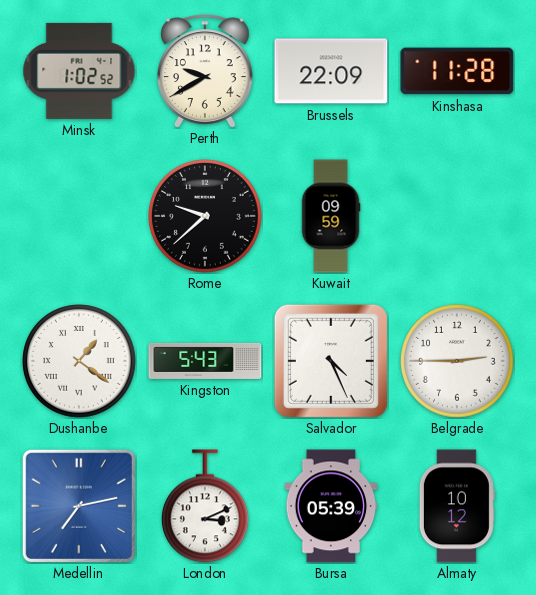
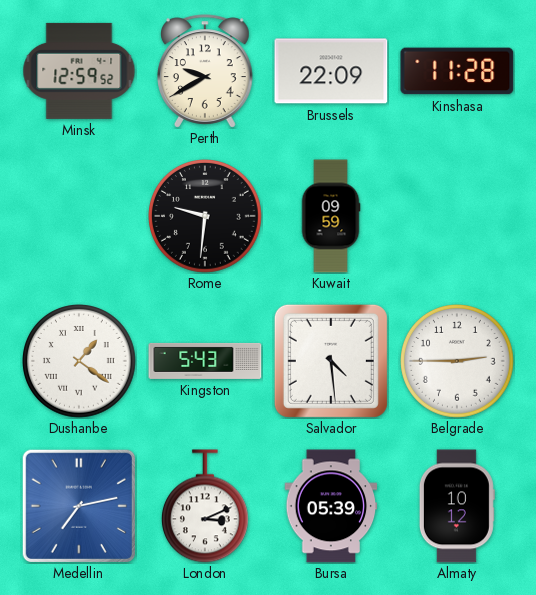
Minsk: 1:02 -> 12:59 (79, 71)
Rome: 9:38 -> 9:31 (206, 217)
Salvador: 4:26 -> 4:29 (331, 361)
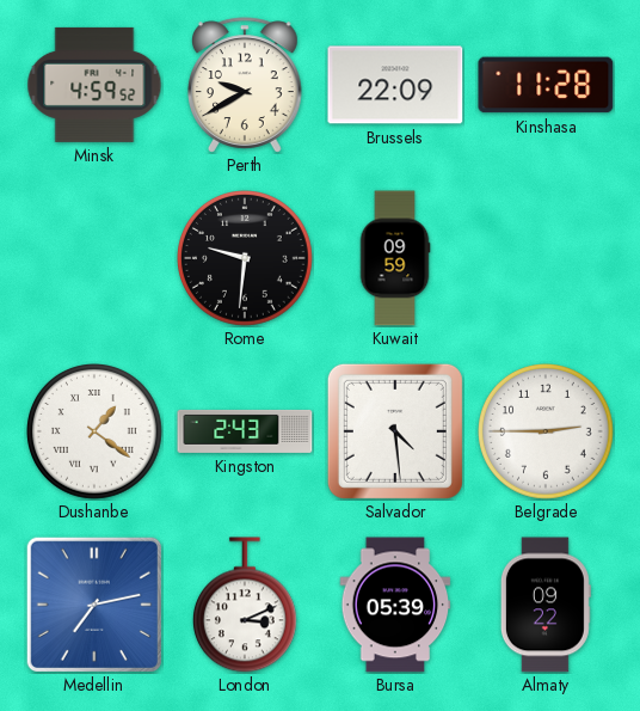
Minsk: 12:59 -> 4:59 (94, 85)
Kingston: 5:43 -> 2:43 (245, 431)
Almaty: 10:12 -> 09:22 (546, 605)
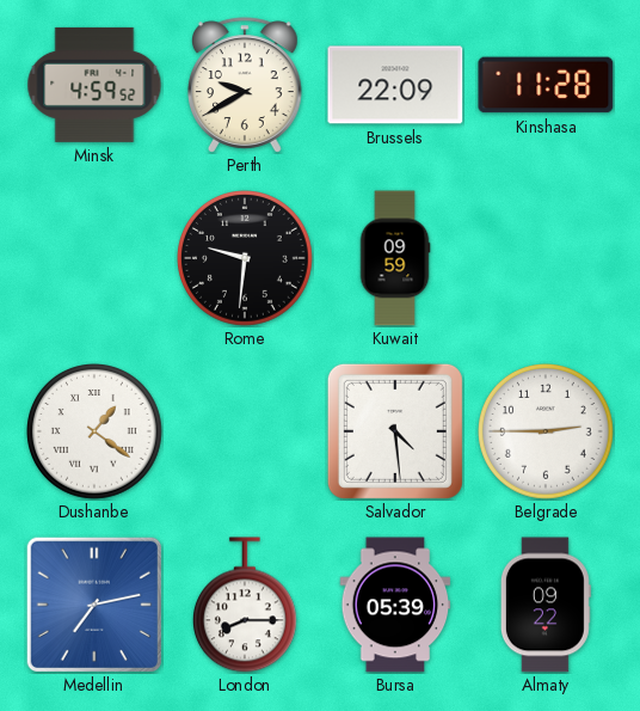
Kingston: 2:43 -> none (245, 431)
London: 3:11 -> 8:15 (245, 605)
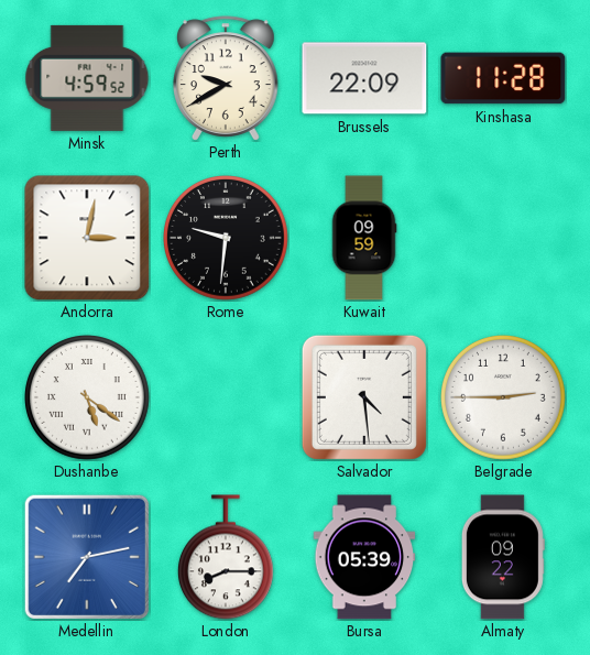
Andorra: none -> 3:02 (87, 238)
Dushanbe: 1:21 -> 5:21 (88, 399)
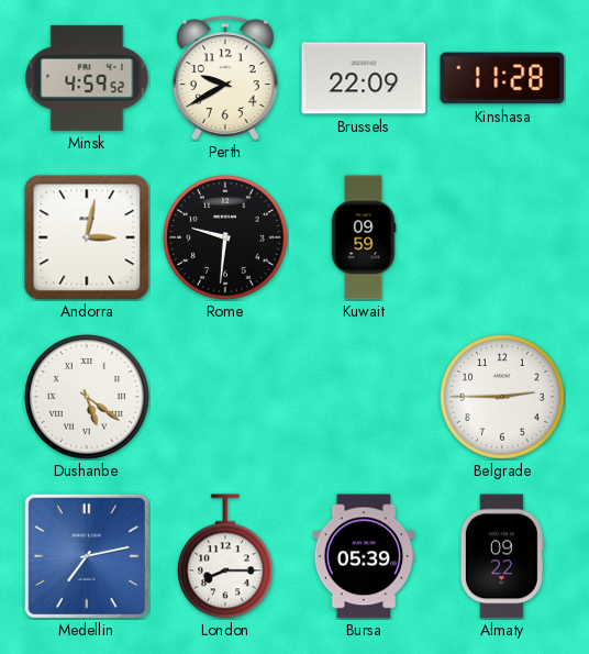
Salvador: 4:29 -> none (364, 397)
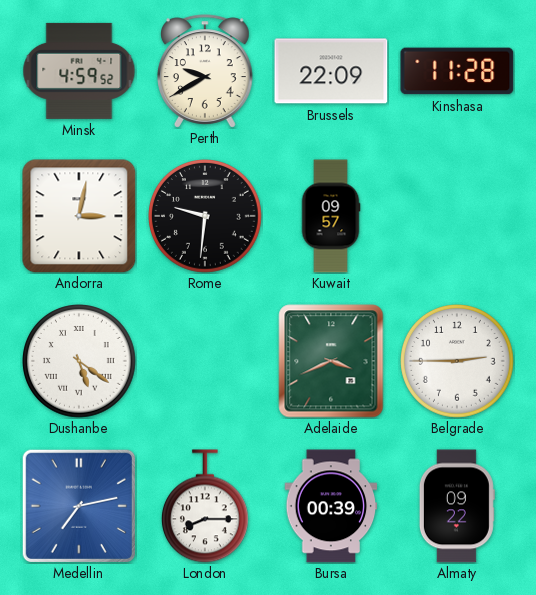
Kuwait: 09:59 -> 09:57 (331, 216)
Adelaide: none -> 3:41 (331, 361)
Bursa: 05:39 -> 00:39 (331, 506)
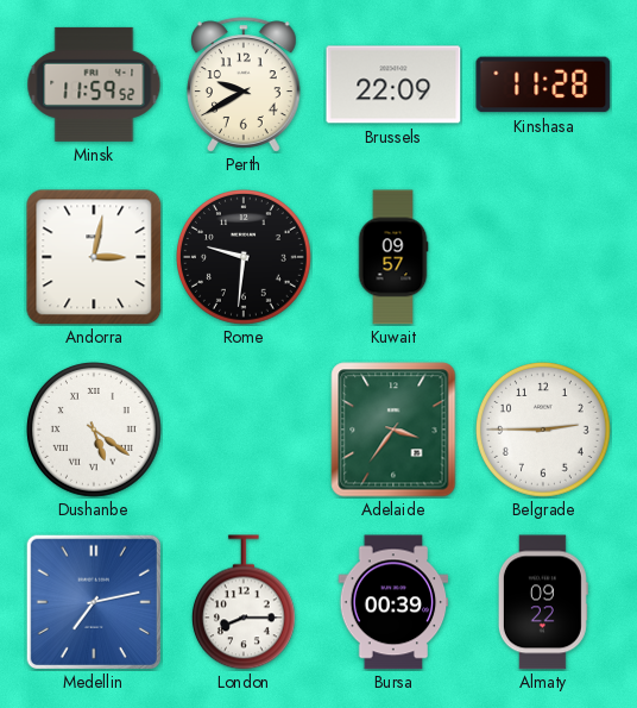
Minsk: 4:59 -> 11:59 (94, 84)
Adelaide: 3:41 -> 3:36 (393, 430)
